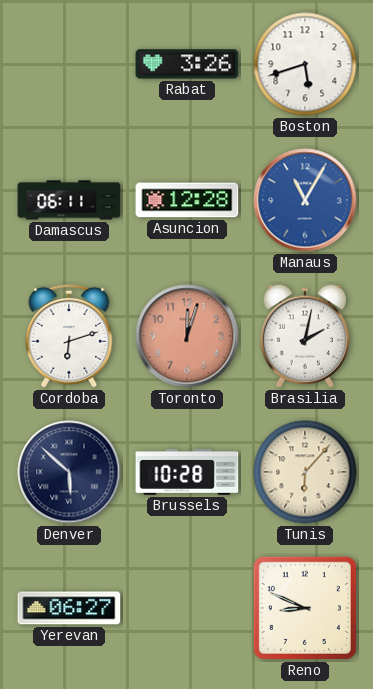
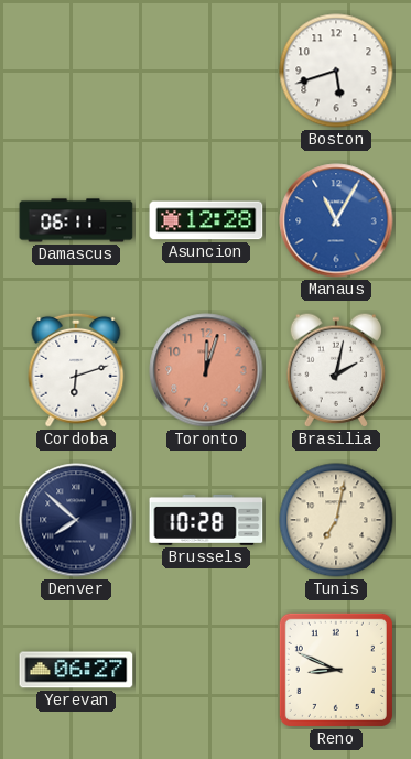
Rabat: 3:26 -> none (187, 64)
Denver: 5:52 -> 7:52 (76, 520)
Tunis: 6:07 -> 7:02 (336, 520)
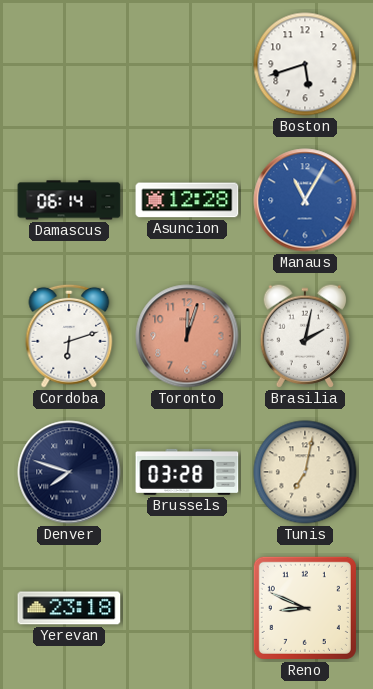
Damascus: 06:11 -> 06:14 (69, 200)
Denver: 7:52 -> 7:48 (69, 472)
Brussels: 10:28 -> 03:28 (187, 472)
Yerevan: 06:27 -> 23:18 (69, 608)
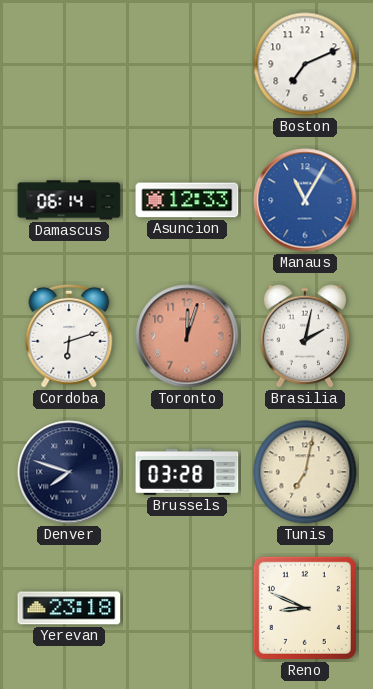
Boston: 5:42 -> 7:11 (305, 64)
Asuncion: 12:28 -> 12:33 (187, 200)
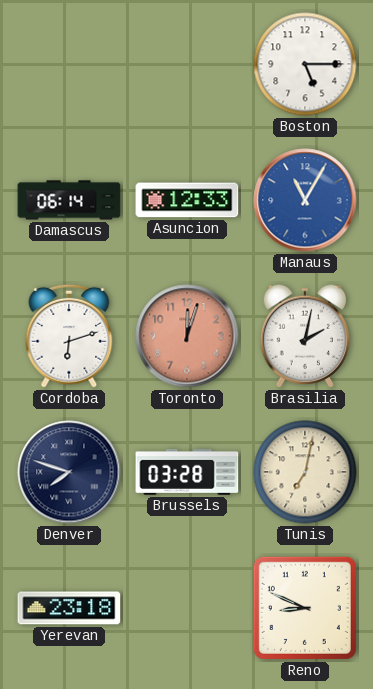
Boston: 7:11 -> 5:15 (305, 64)
